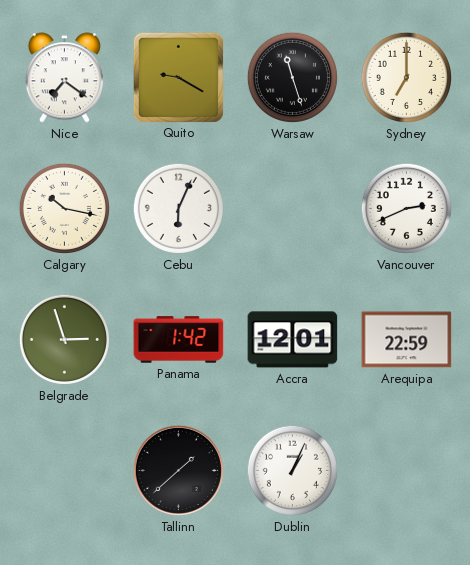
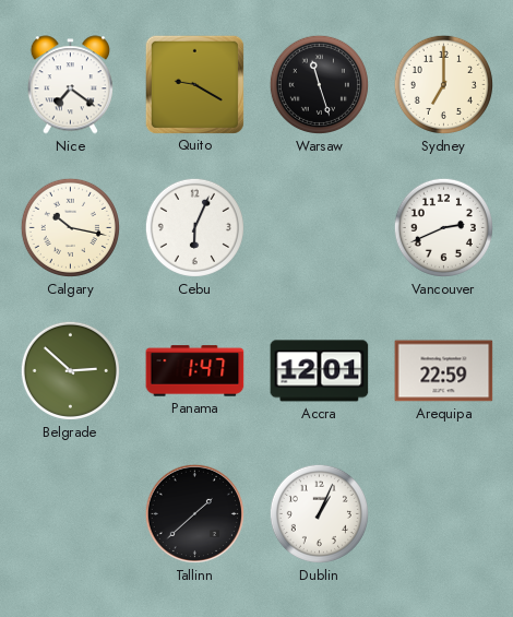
Belgrade: 2:57 -> 2:52 (70, 370)
Panama: 1:42 -> 1:47 (195, 371)
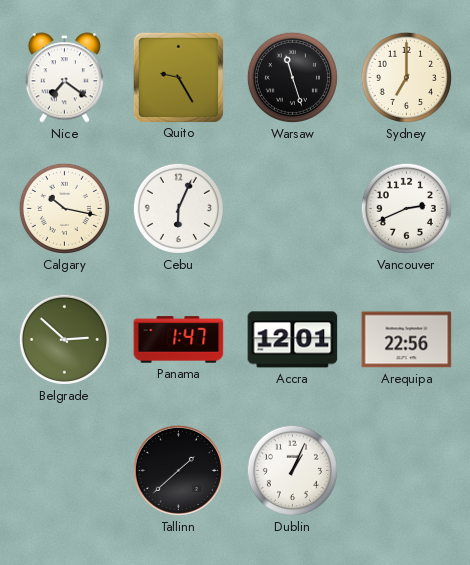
Quito: 9:20 -> 9:25 (178, 77)
Arequipa: 22:59 -> 22:56 (407, 340)
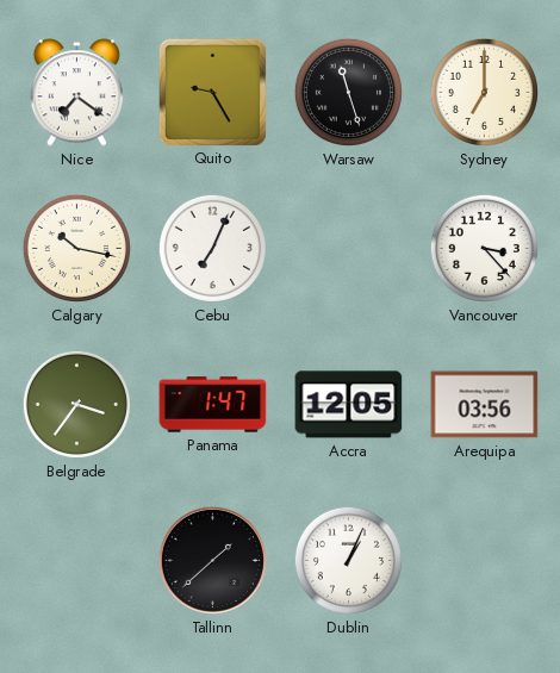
Cebu: 6:04 -> 7:04 (212, 248)
Vancouver: 2:41 -> 3:23 (484, 248)
Belgrade: 2:52 -> 3:36 (76, 404)
Accra: 12:01 -> 12:05 (349, 405)
Arequipa: 22:56 -> 03:56 (485, 405)
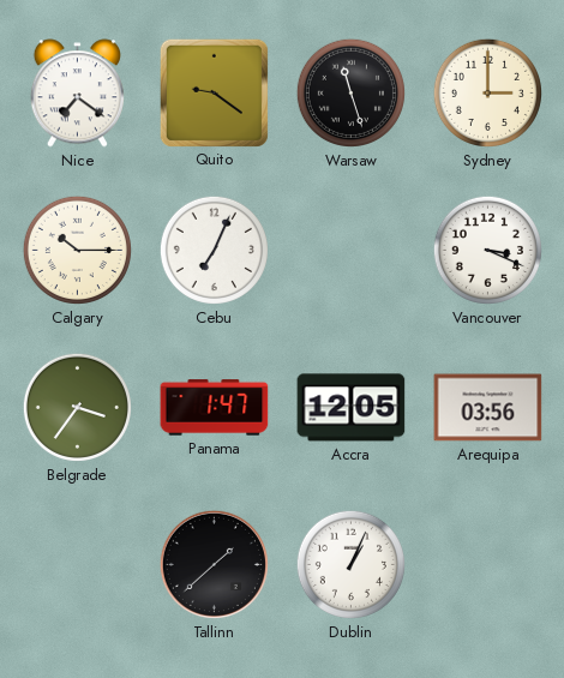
Quito: 9:25 -> 9:21 (214, 92)
Sydney: 7:00 -> 3:00 (487, 92)
Calgary: 10:17 -> 10:15 (77, 250)
Vancouver: 3:23 -> 3:19 (487, 250)
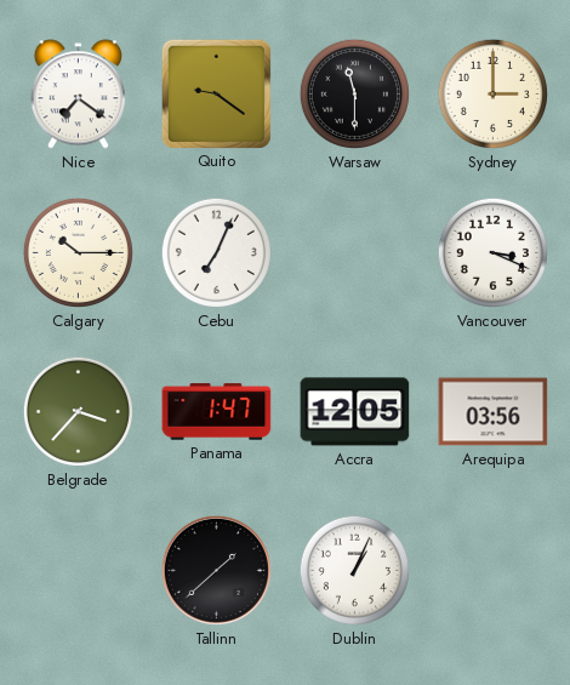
Warsaw: 11:27 -> 11:30 (354, 93)
Belgrade: 3:36 -> 3:37 (78, 411)
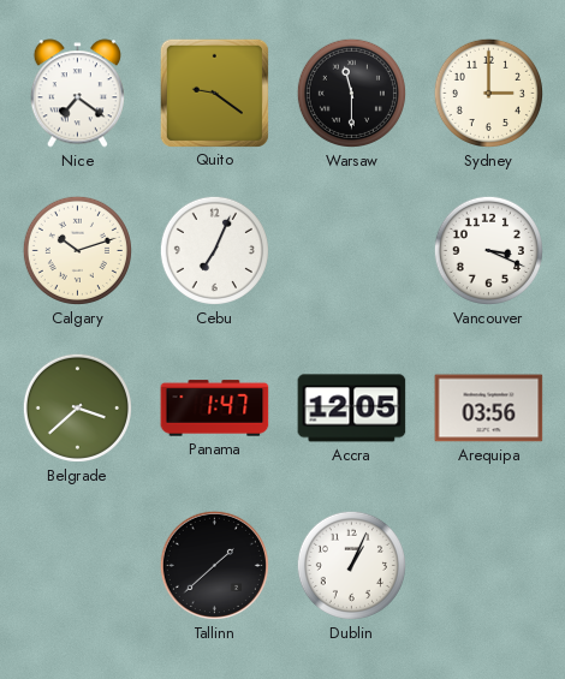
Calgary: 10:15 -> 10:12 (77, 250)
Belgrade: 3:37 -> 3:38 (77, 407)
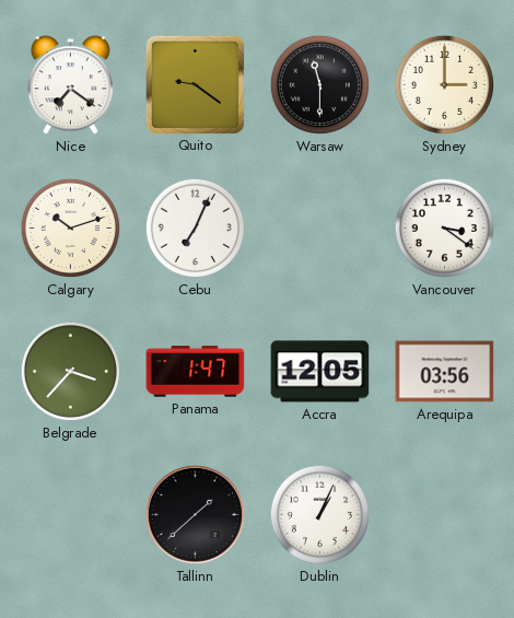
Vancouver: 3:19 -> 3:21 (444, 228)
Belgrade: 3:38 -> 3:37 (70, 371)
